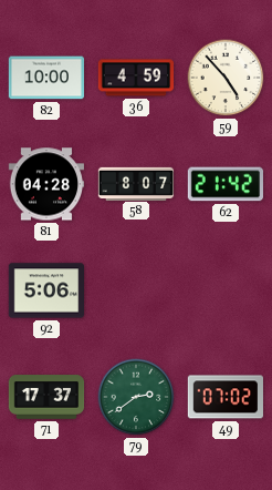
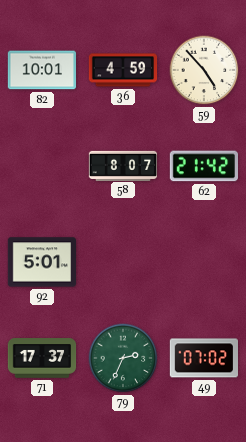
82: 10:00 -> 10:01 (42, 70)
81: 04:28 -> none (45, 184)
92: 5:06 -> 5:01 (42, 262)
79: 2:39 -> 2:34 (123, 358)
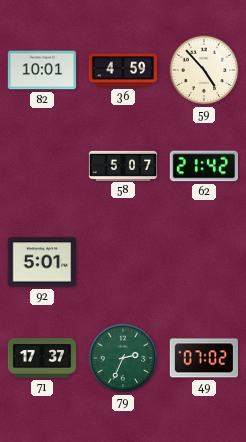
58: 8:07 -> 5:07 (123, 165)
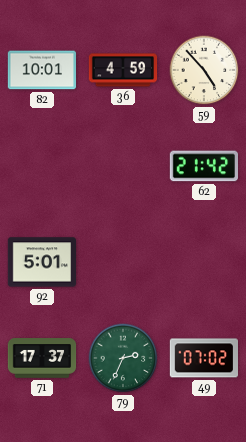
58: 5:07 -> none (123, 165)
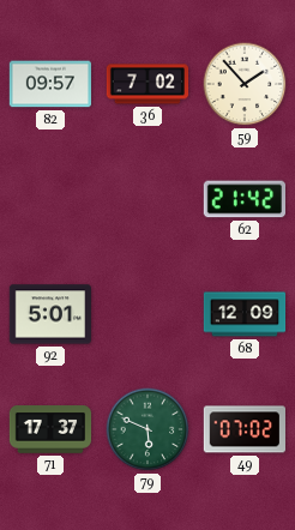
82: 10:01 -> 09:57 (50, 84)
36: 4:59 -> 7:02 (147, 84)
59: 4:53 -> 1:53 (245, 84)
68: none -> 12:09 (245, 314)
79: 2:34 -> 5:49 (147, 429)
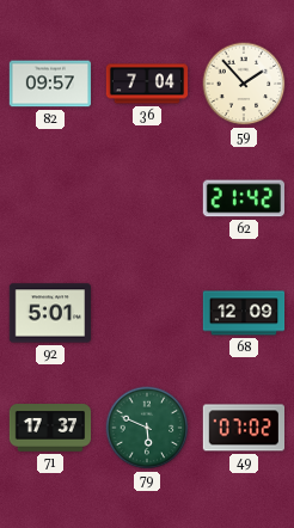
36: 7:02 -> 7:04 (147, 84)
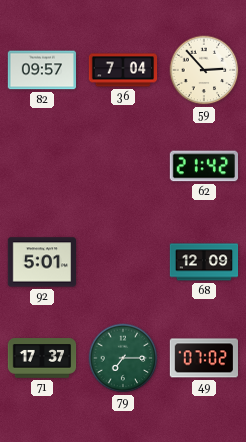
59: 1:53 -> 2:53 (204, 70)
79: 5:49 -> 7:15 (123, 358)
